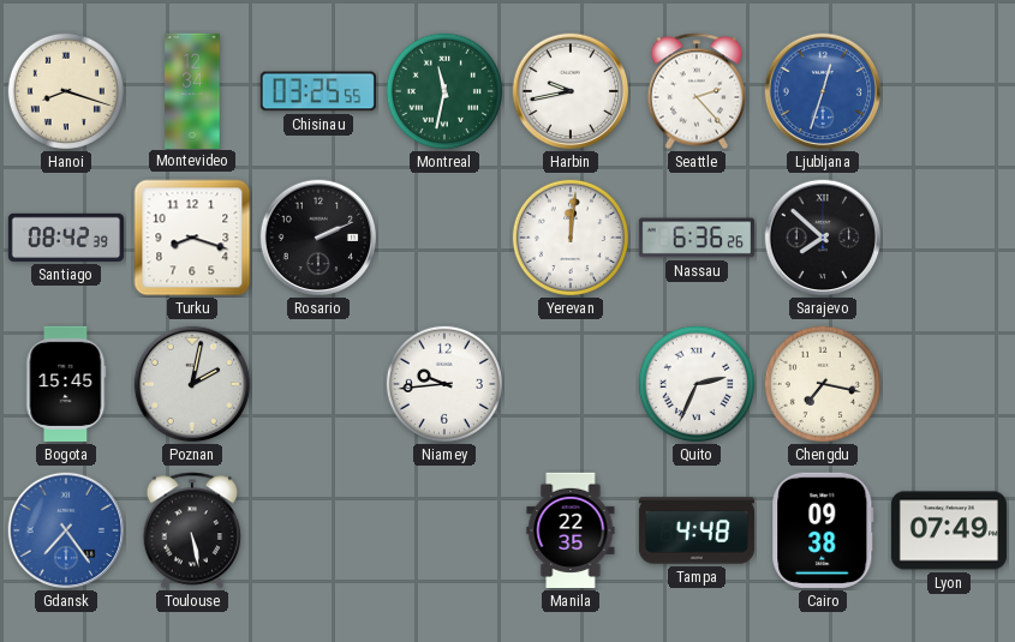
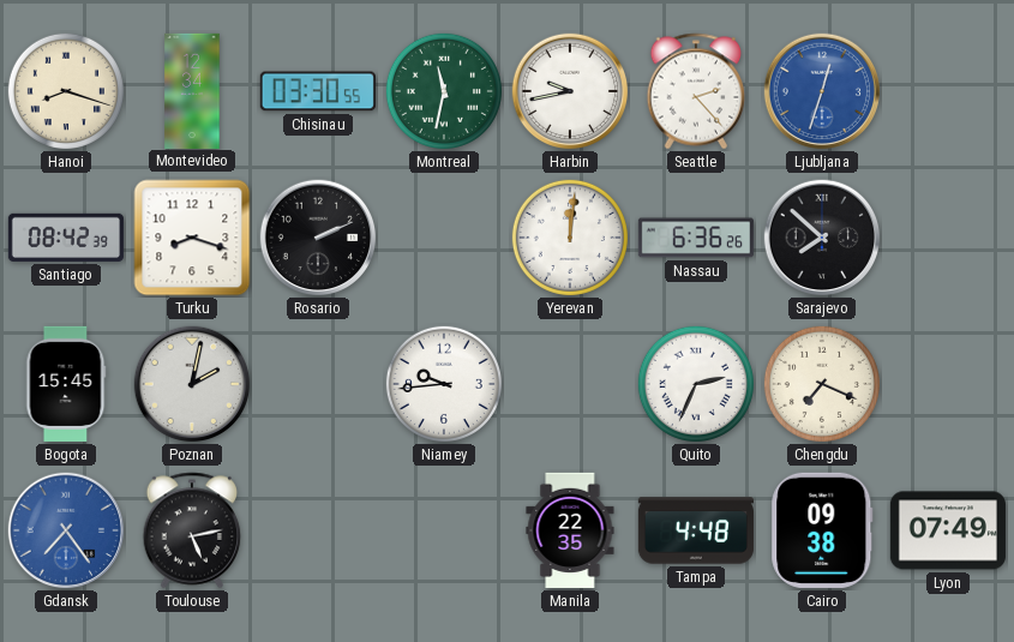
Chisinau: 03:25 -> 03:30 (318, 91)
Chengdu: 7:17 -> 7:19 (822, 384)
Toulouse: 5:28 -> 5:13 (192, 530)
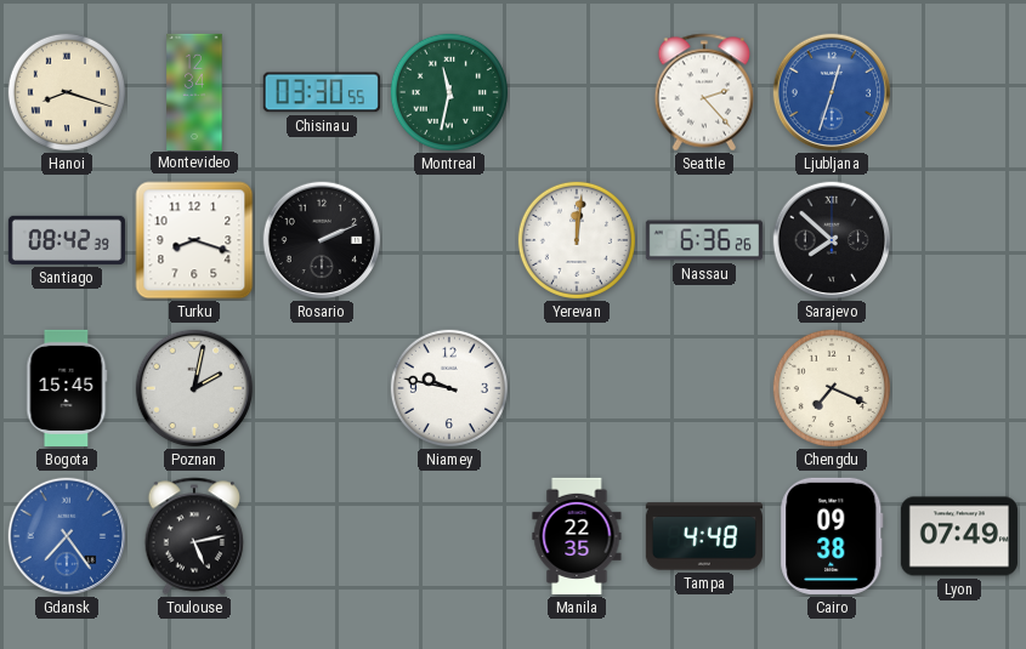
Harbin: 9:43 -> none (570, 91)
Niamey: 9:44 -> 9:47 (449, 388)
Quito: 2:34 -> none (696, 384)
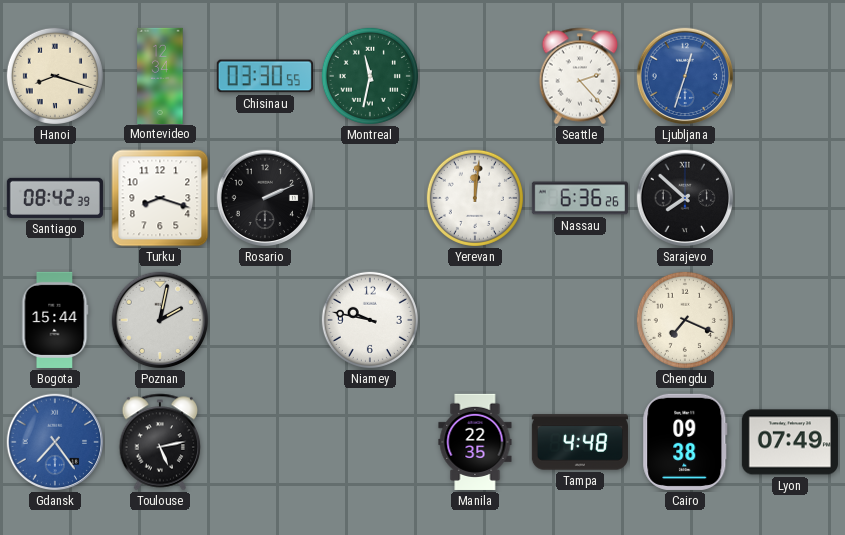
Bogota: 15:45 -> 15:44 (55, 320)
